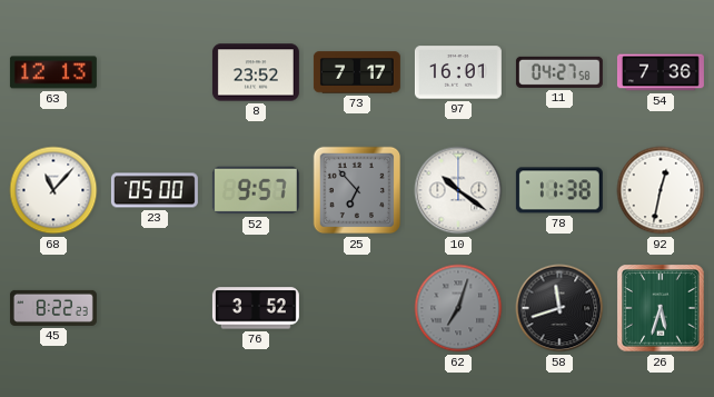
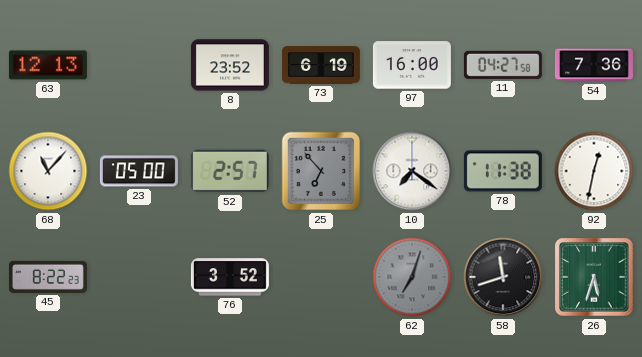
73: 7:17 -> 6:19 (321, 65)
97: 16:01 -> 16:00 (412, 65)
52: 9:57 -> 2:57 (230, 171)
10: 10:21 -> 7:21 (412, 171)
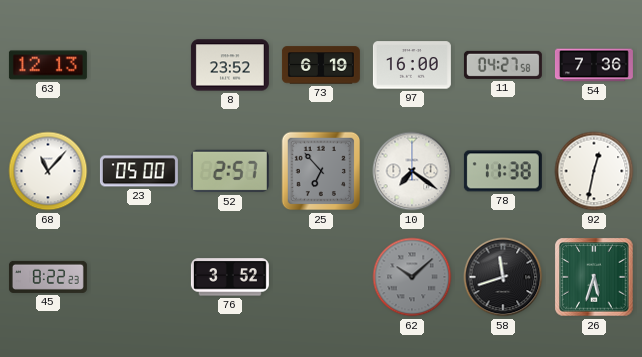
62: 7:03 -> 10:08 (412, 277)
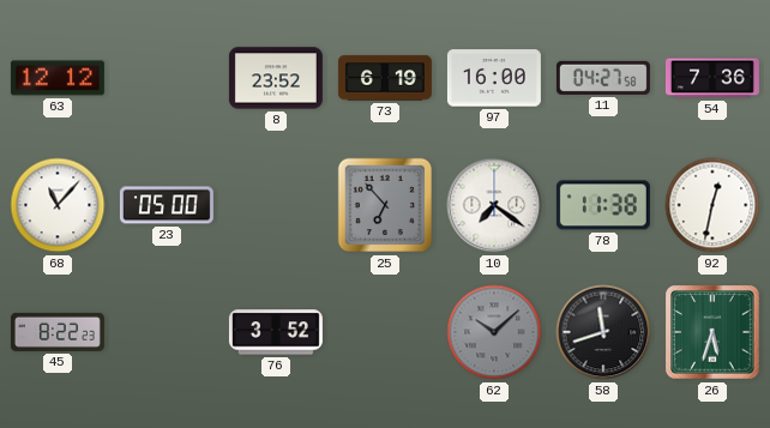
63: 12:13 -> 12:12 (58, 78)
52: 2:57 -> none (230, 171)
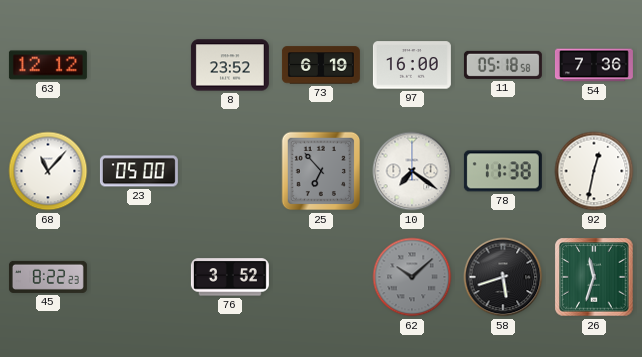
11: 04:27 -> 05:18 (503, 65)
58: 11:42 -> 5:42 (503, 277)
26: 5:33 -> 11:33 (594, 277)
